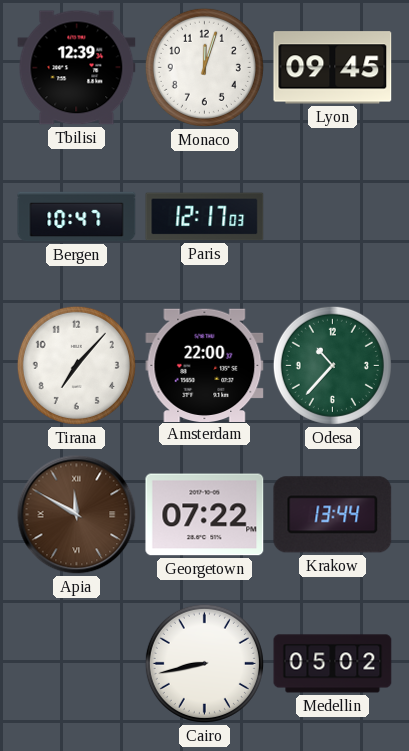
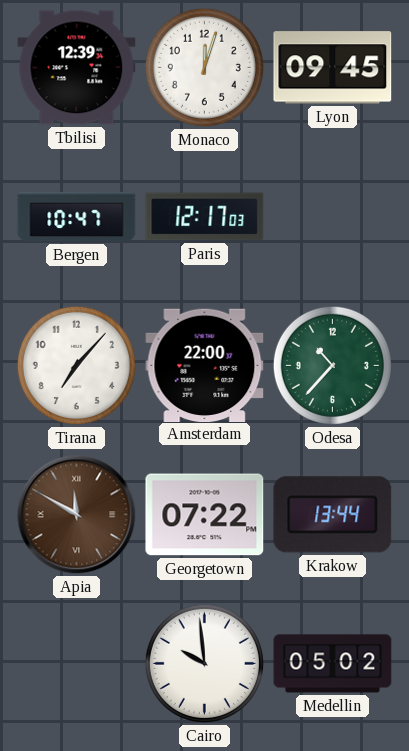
Cairo: 8:43 -> 9:59 (204, 663)
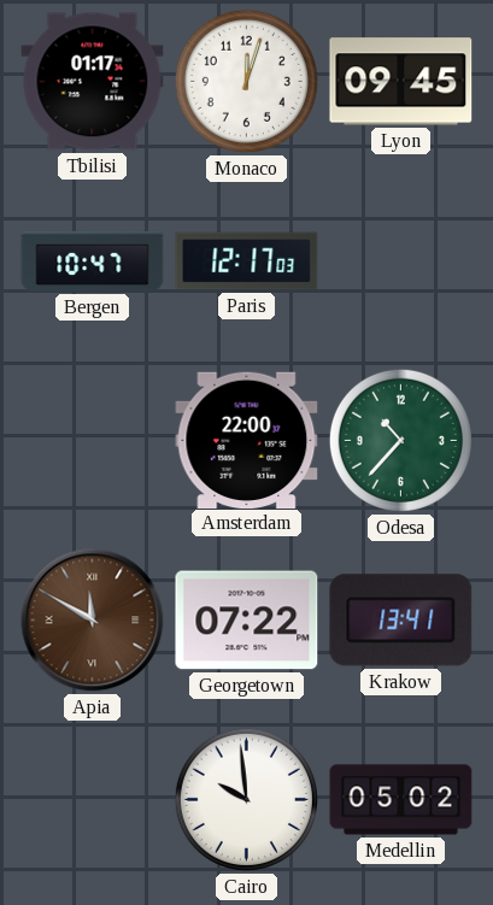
Tbilisi: 12:39 -> 01:17 (93, 82)
Tirana: 7:07 -> none (76, 365)
Krakow: 13:44 -> 13:41 (401, 621)
